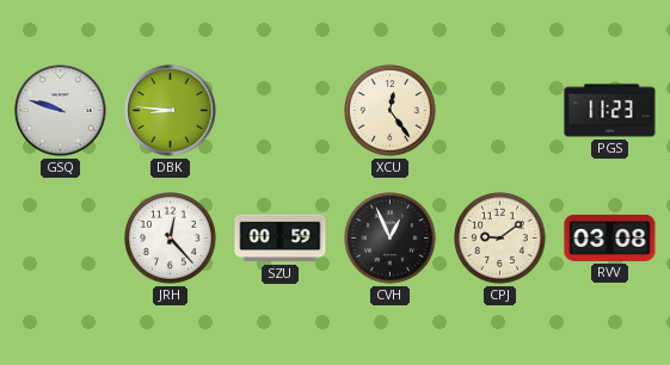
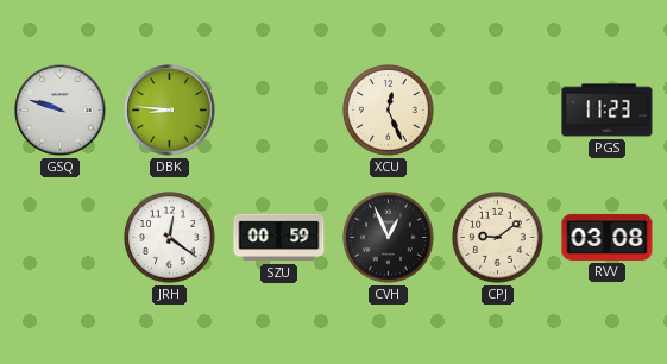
XCU: 12:24 -> 12:26 (389, 111)
JRH: 12:23 -> 12:21 (170, 238)
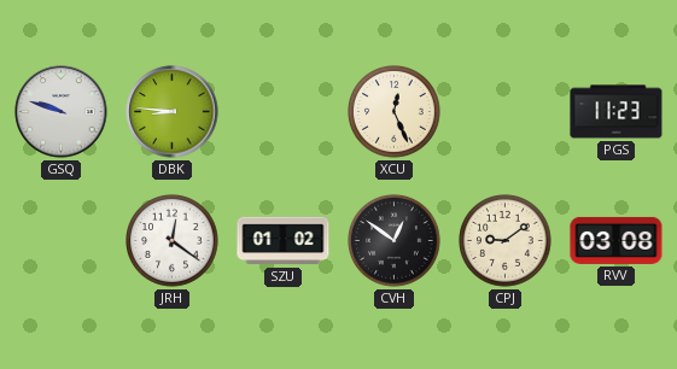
SZU: 00:59 -> 01:02 (284, 241)
CVH: 12:56 -> 12:51 (395, 241)
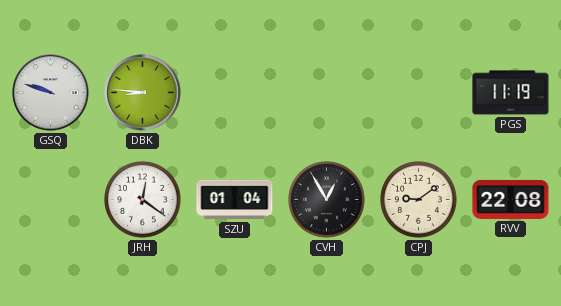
XCU: 12:26 -> none (395, 112)
PGS: 11:23 -> 11:19 (511, 93)
SZU: 01:02 -> 01:04 (235, 200)
CVH: 12:51 -> 12:55 (327, 200)
RVV: 03:08 -> 22:08 (511, 199)
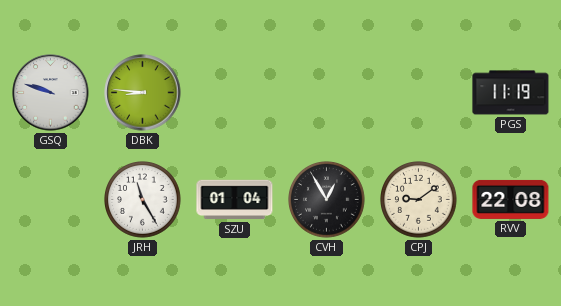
JRH: 12:21 -> 11:25 (143, 200)
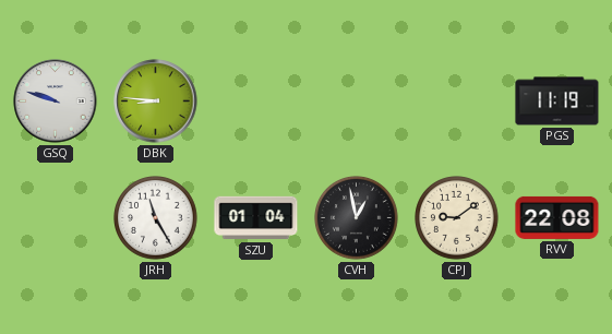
CVH: 12:55 -> 12:58 (357, 218)
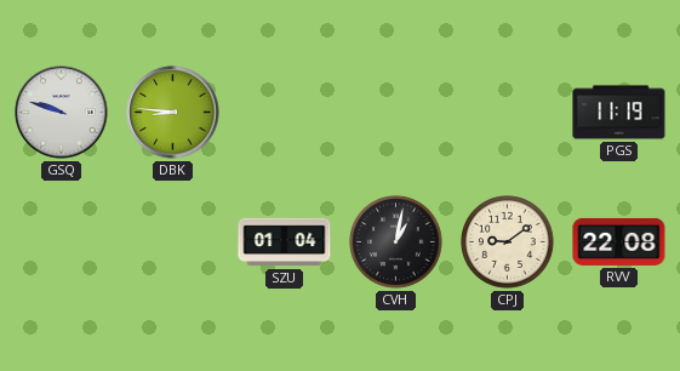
JRH: 11:25 -> none (156, 218)
CVH: 12:58 -> 1:02 (396, 242)
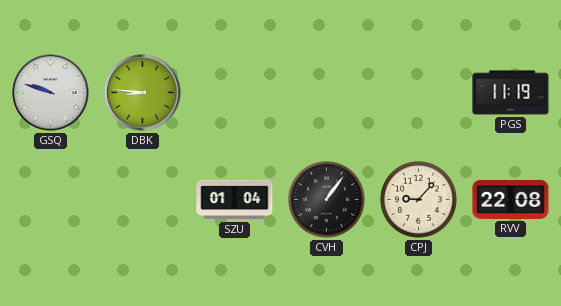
CVH: 1:02 -> 1:06 (327, 200)
CPJ: 9:09 -> 9:07 (419, 200)
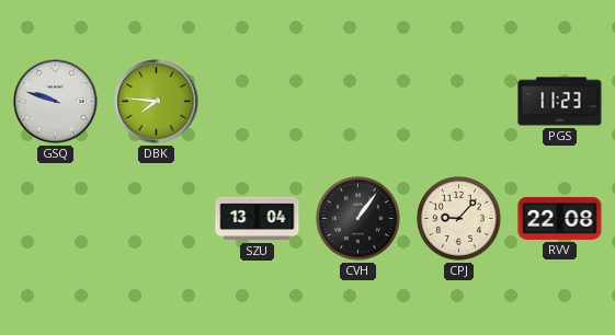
DBK: 8:46 -> 7:46 (157, 102)
PGS: 11:19 -> 11:23 (560, 102)
SZU: 01:04 -> 13:04 (258, 219)
